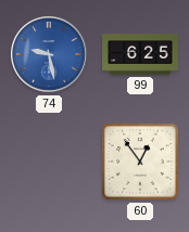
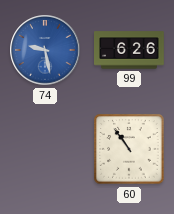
99: 6:25 -> 6:26 (129, 50)
60: 12:54 -> 10:54 (129, 149)
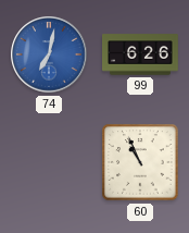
74: 9:28 -> 7:02 (49, 54)
60: 10:54 -> 10:56 (140, 162)
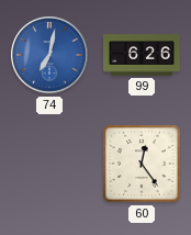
60: 10:56 -> 12:24 (142, 164)
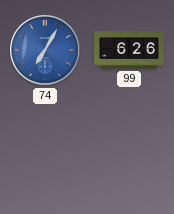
74: 7:02 -> 7:05 (45, 50)
60: 12:24 -> none (142, 164)
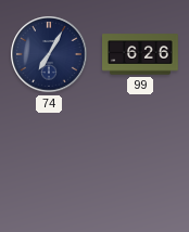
74 dial: blue -> navy (49, 54)
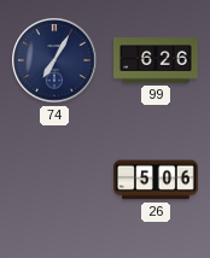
26: none -> 5:06 (157, 180)
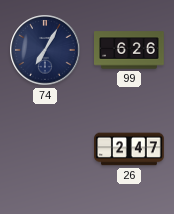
26: 5:06 -> 2:47 (130, 149)
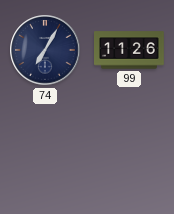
99: 6:26 -> 11:26 (129, 50)
26: 2:47 -> none (130, 149)
